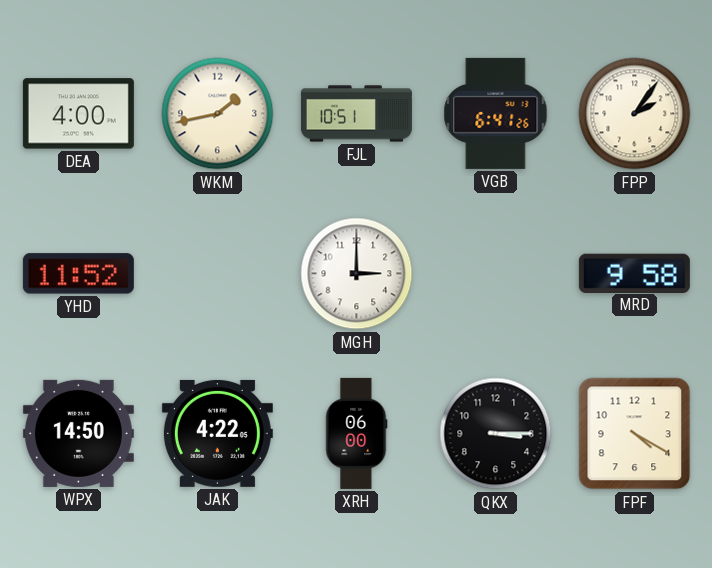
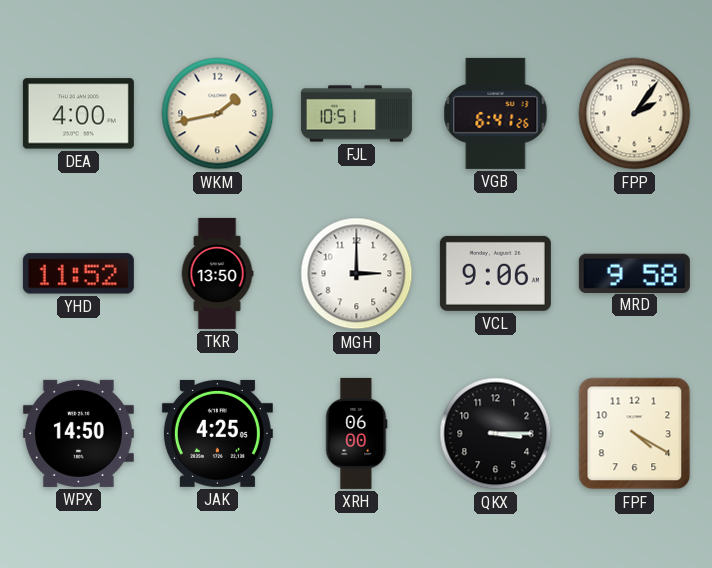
TKR: none -> 13:50 (217, 273)
VCL: none -> 9:06 (495, 273)
JAK: 4:22 -> 4:25 (217, 433)
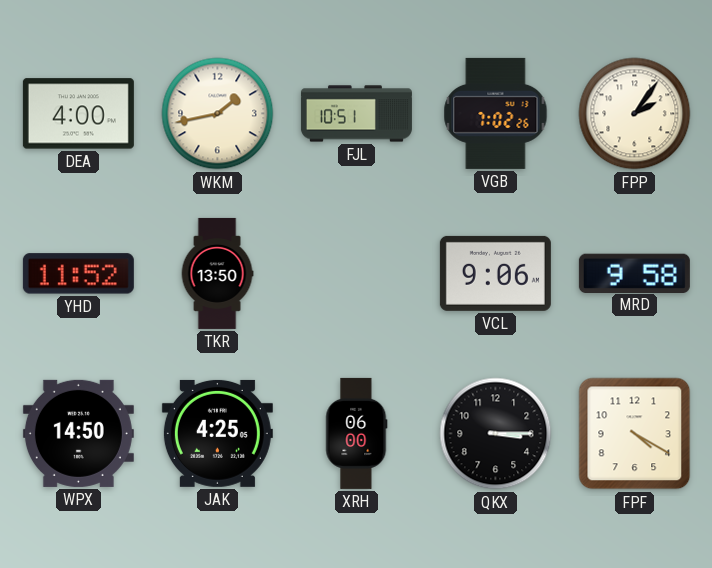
VGB: 6:41 -> 7:02 (496, 113)
MGH: 3:00 -> none (357, 274)
